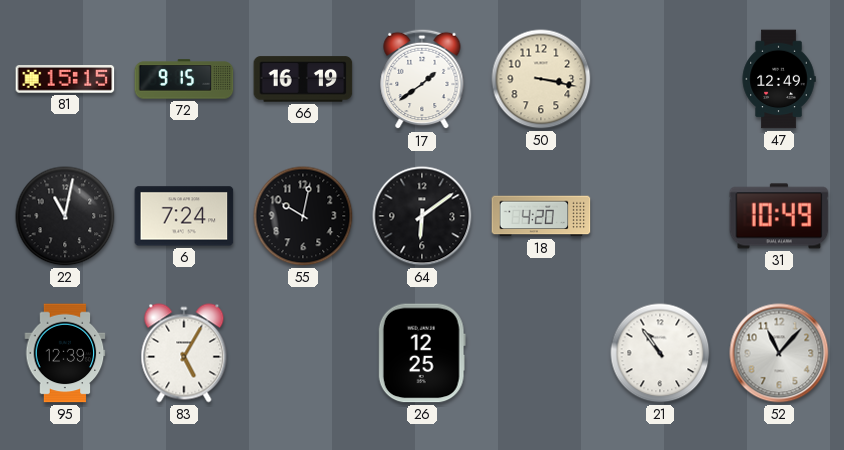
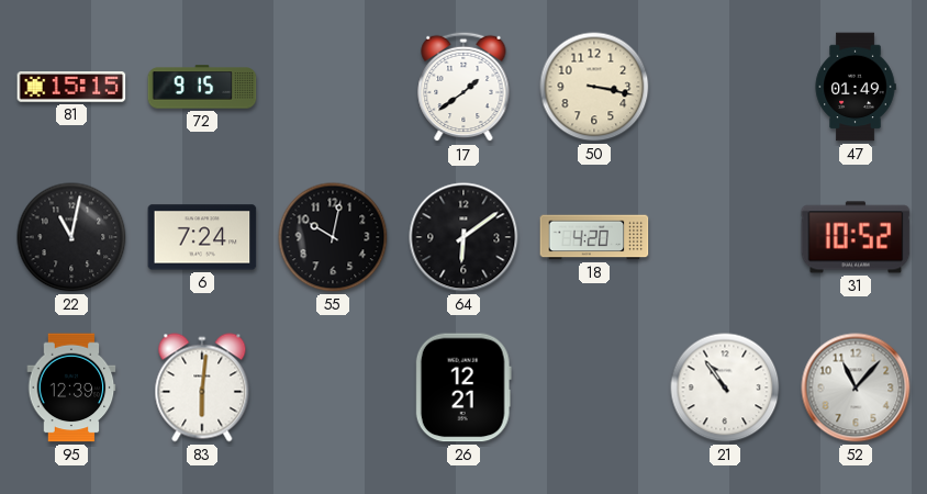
66: 16:19 -> none (303, 79)
47: 12:49 -> 01:49 (856, 87)
31: 10:49 -> 10:52 (856, 237)
83: 5:05 -> 6:01 (202, 388)
26: 12:25 -> 12:21 (463, 388)
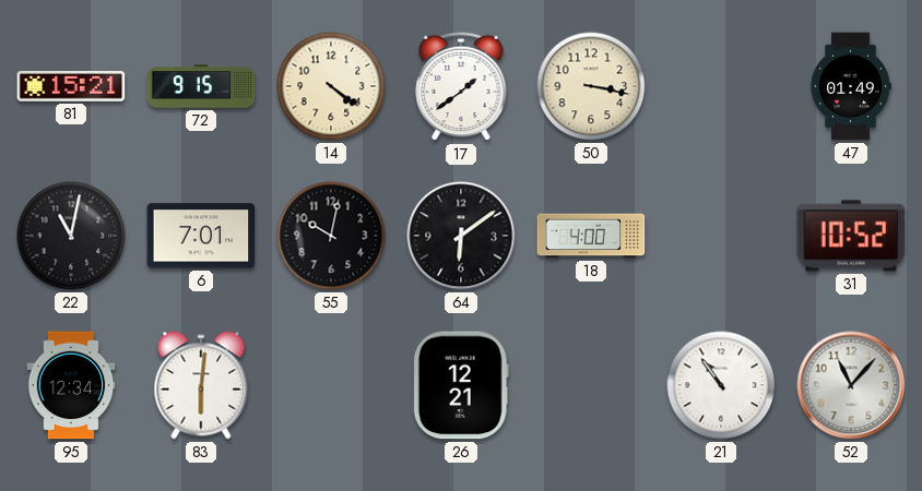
81: 15:15 -> 15:21 (71, 86)
14: none -> 4:21 (331, 86)
6: 7:24 -> 7:01 (201, 236)
18: 4:20 -> 4:00 (591, 236)
95: 12:39 -> 12:34 (71, 385)
